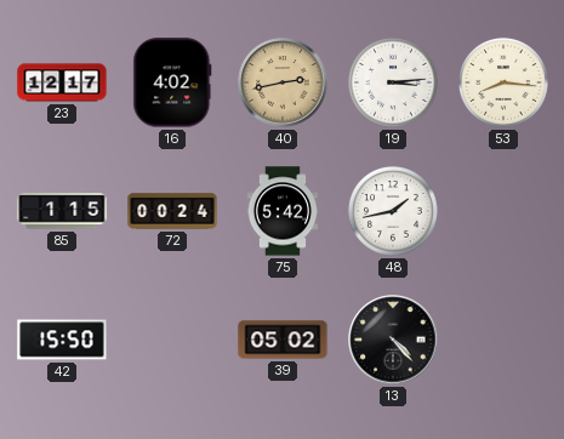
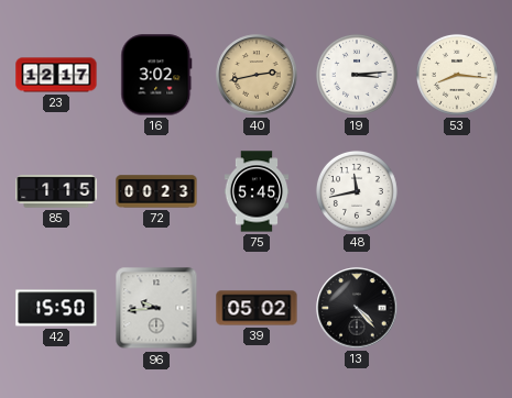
16: 4:02 -> 3:02 (156, 75)
72: 00:24 -> 00:23 (156, 191)
75: 5:42 -> 5:45 (257, 191)
48: 1:43 -> 11:43 (357, 191)
96: none -> 9:44 (156, 308)
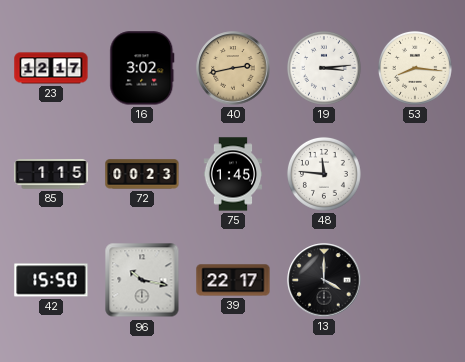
75: 5:45 -> 1:45 (233, 174)
48: 11:43 -> 11:46 (324, 174)
96: 9:44 -> 10:17 (142, 280)
39: 05:02 -> 22:17 (233, 280)
13: 4:23 -> 4:00 (324, 280)
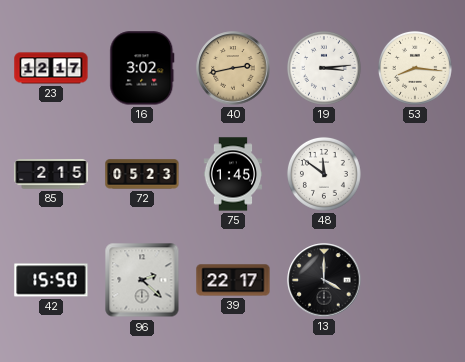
85: 1:15 -> 2:15 (51, 174)
72: 00:23 -> 05:23 (142, 174)
48: 11:46 -> 11:51 (324, 174)
96: 10:17 -> 2:22 (142, 280)
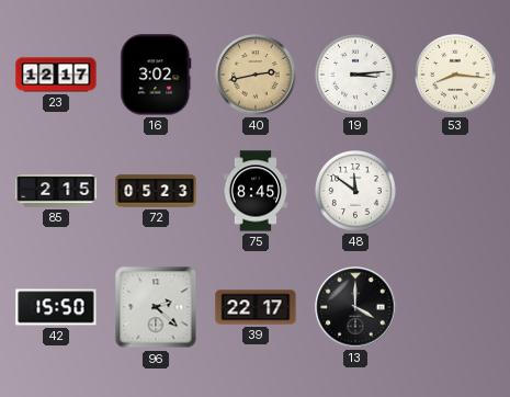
75: 1:45 -> 8:45 (256, 191)
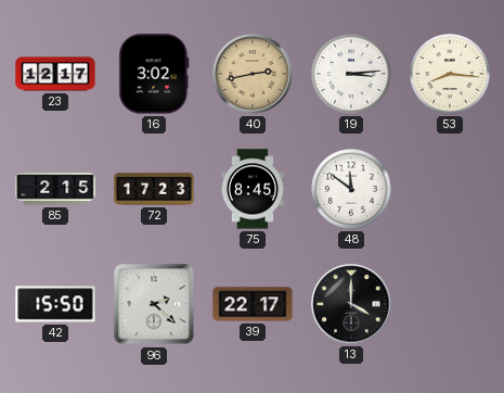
72: 05:23 -> 17:23 (154, 189)
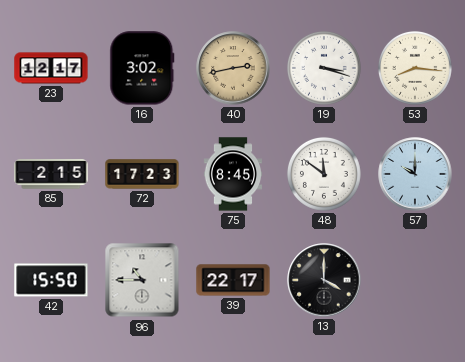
19: 3:14 -> 3:18 (324, 68)
57: none -> 10:00 (415, 174)
96: 2:22 -> 10:45 (142, 280)
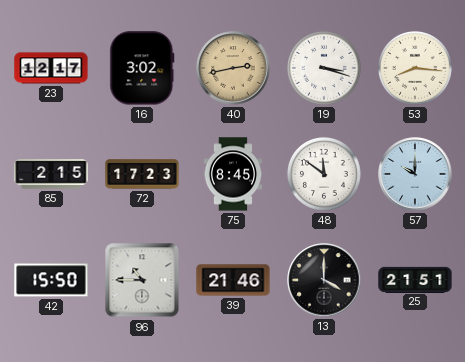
39: 22:17 -> 21:46 (233, 280)
25: none -> 21:51 (415, 279)
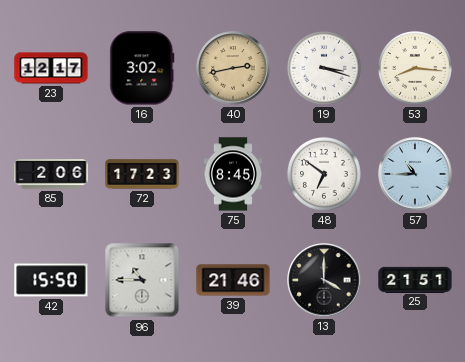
85: 2:15 -> 2:06 (51, 174)
48: 11:51 -> 6:51 (324, 174)
57: 10:00 -> 10:45 (415, 174)
